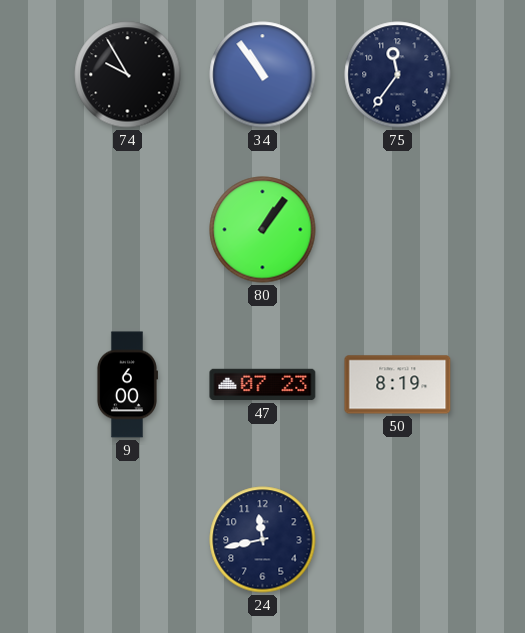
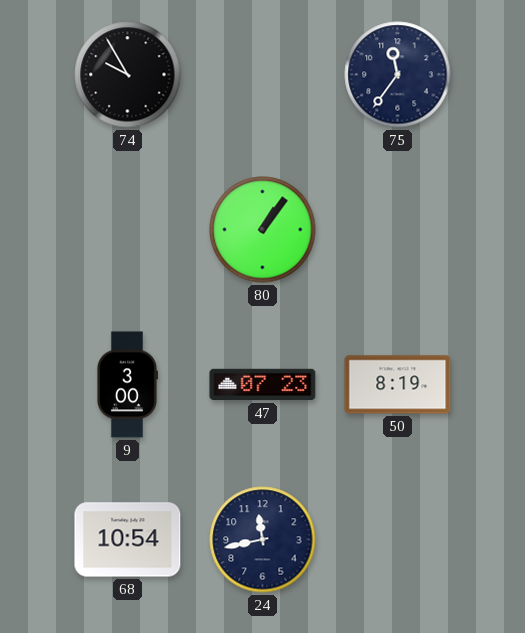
34: 10:54 -> none (263, 75)
9: 6:00 -> 3:00 (127, 385)
68: none -> 10:54 (128, 540)
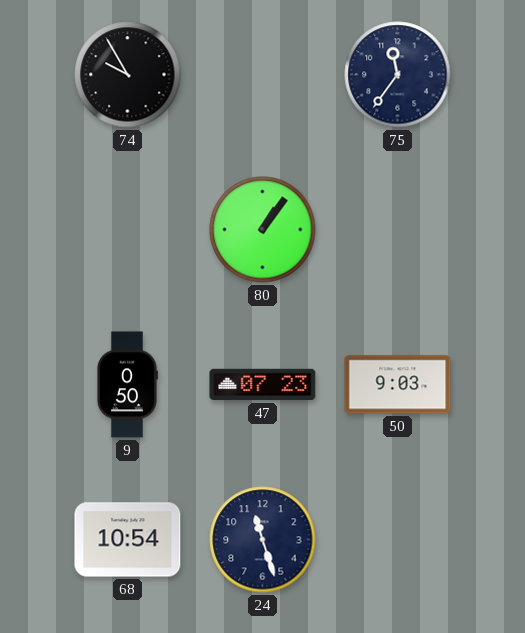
9: 3:00 -> 0:50 (127, 385)
50: 8:19 -> 9:03 (398, 385)
24: 11:43 -> 11:27 (263, 540)
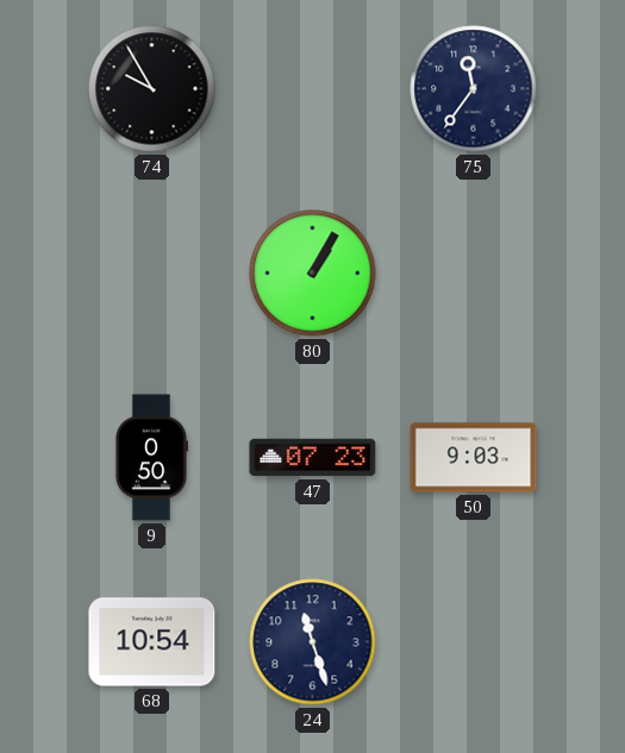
80: 1:06 -> 1:05 (313, 274)
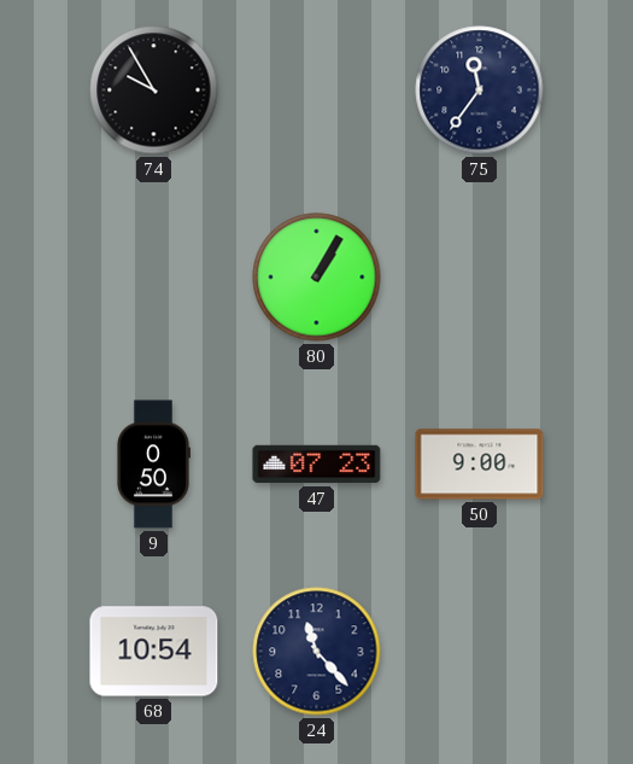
50: 9:03 -> 9:00 (480, 465)
24: 11:27 -> 11:23 (317, 652)
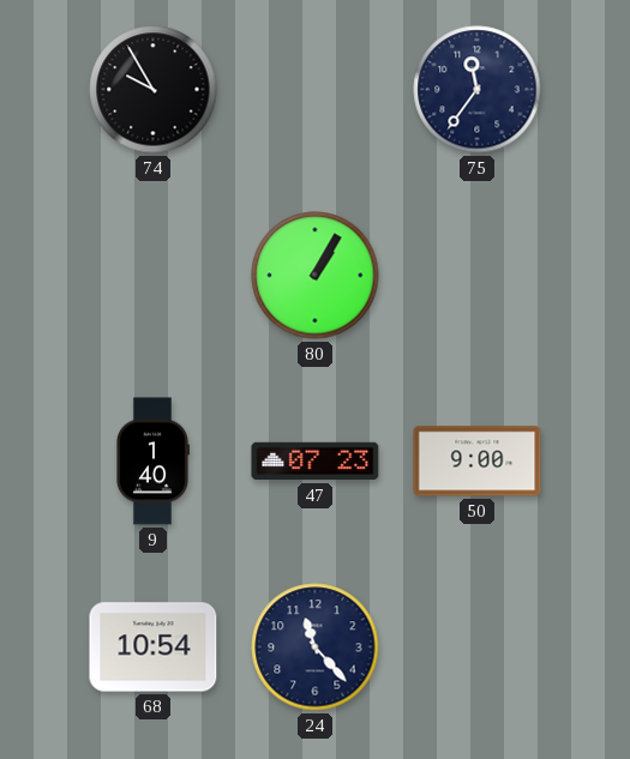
9: 0:50 -> 1:40 (152, 462)
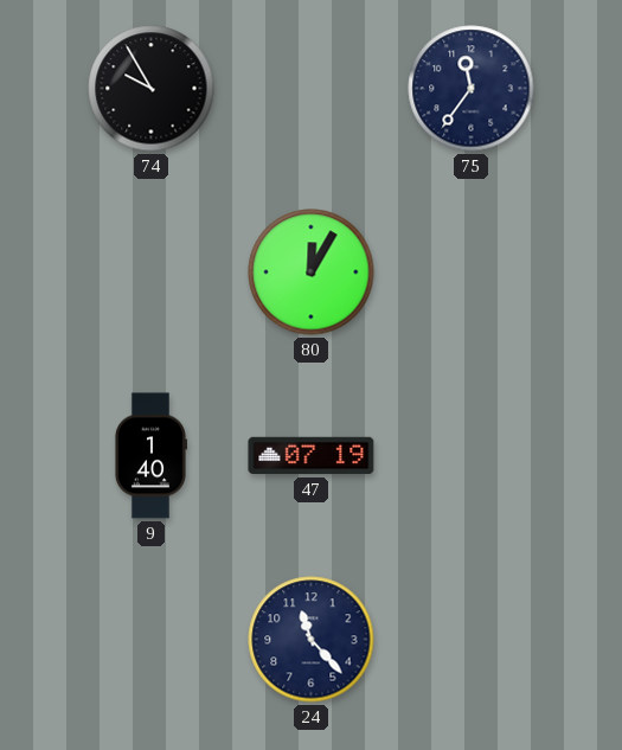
80: 1:05 -> 12:05 (312, 273)
47: 07:23 -> 07:19 (312, 456)
50: 9:00 -> none (478, 462)
68: 10:54 -> none (154, 647)
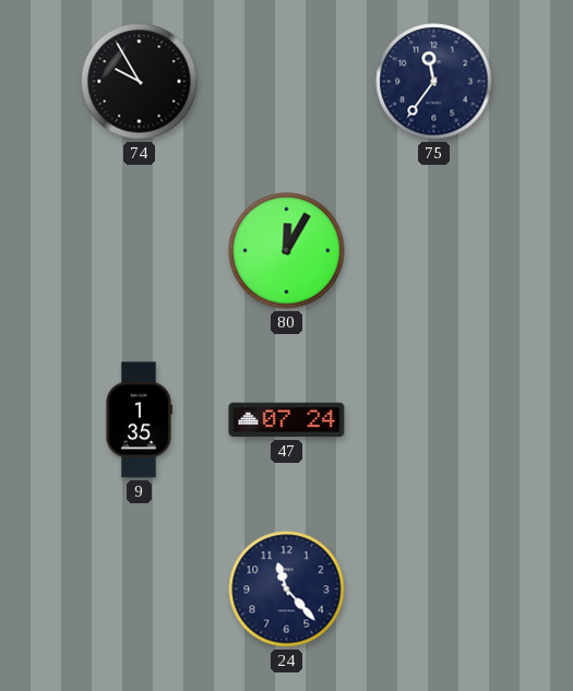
9: 1:40 -> 1:35 (139, 420)
47: 07:19 -> 07:24 (287, 420)
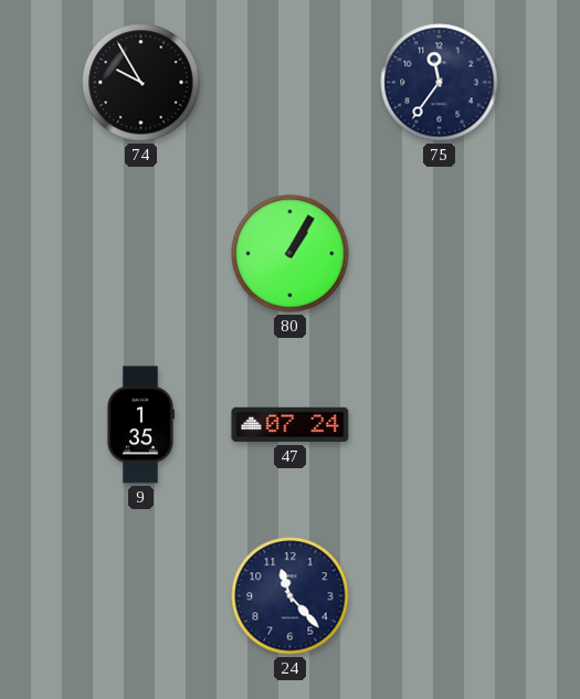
80: 12:05 -> 1:05 (291, 254)
